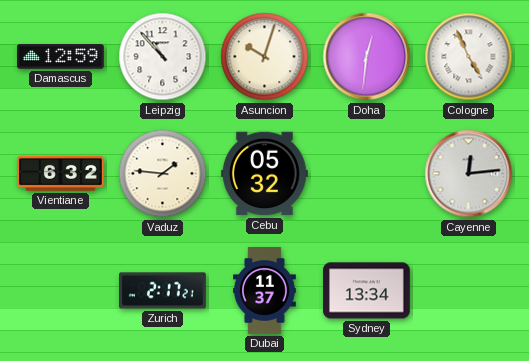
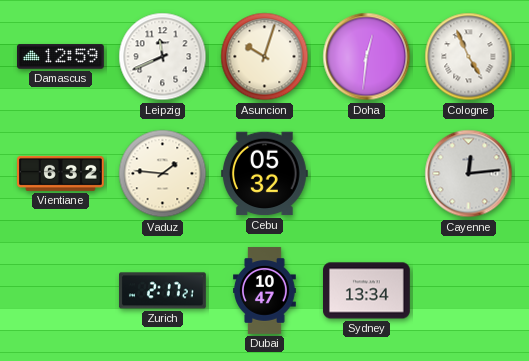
Leipzig: 10:53 -> 11:41 (163, 57)
Dubai: 11:37 -> 10:47 (265, 291)
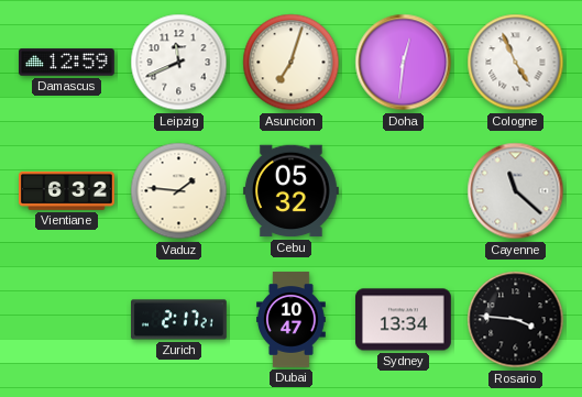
Asuncion: 10:03 -> 7:03 (292, 63)
Cayenne: 12:14 -> 11:22 (516, 191)
Rosario: none -> 3:46 (516, 320)
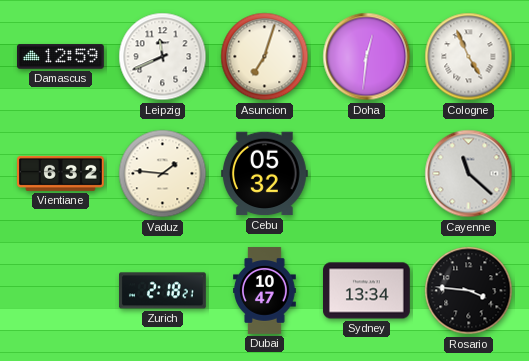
Zurich: 2:17 -> 2:18 (163, 291)
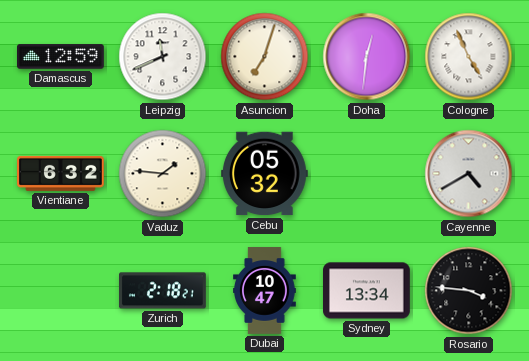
Cayenne: 11:22 -> 4:40 (469, 174)
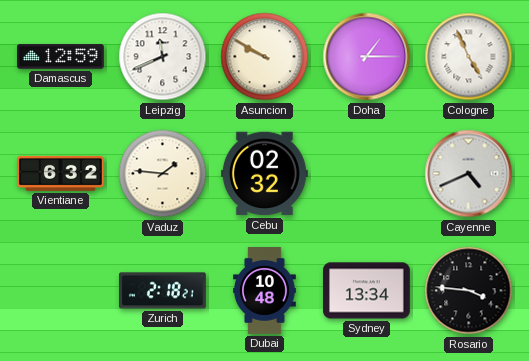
Asuncion: 7:03 -> 9:50 (265, 57)
Doha: 12:31 -> 1:15 (367, 57)
Cebu: 05:32 -> 02:32 (265, 174)
Cayenne: 4:40 -> 4:41 (469, 174)
Dubai: 10:47 -> 10:48 (265, 291)
